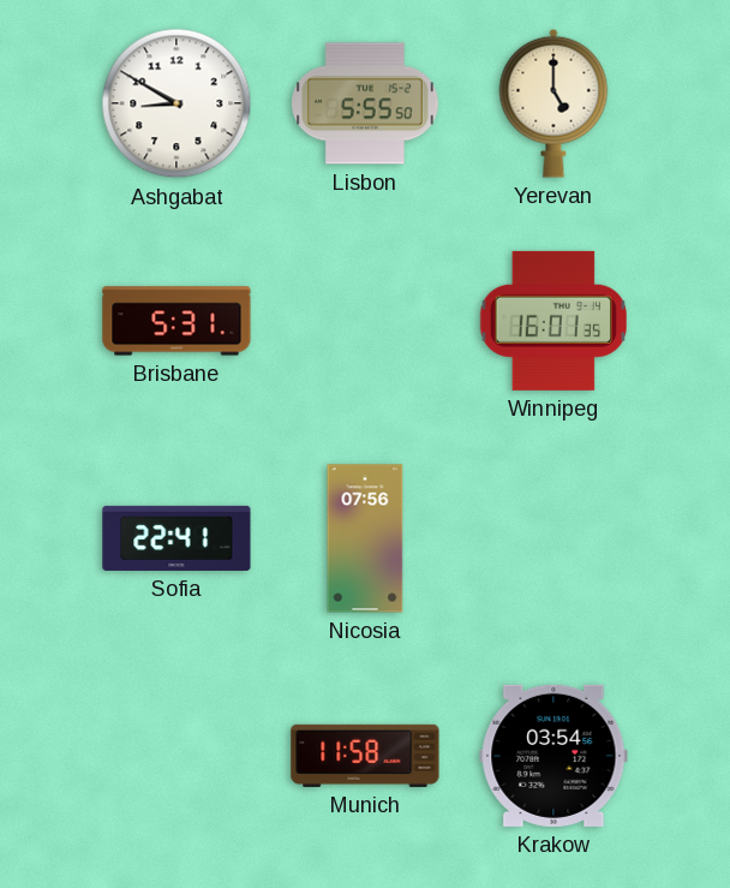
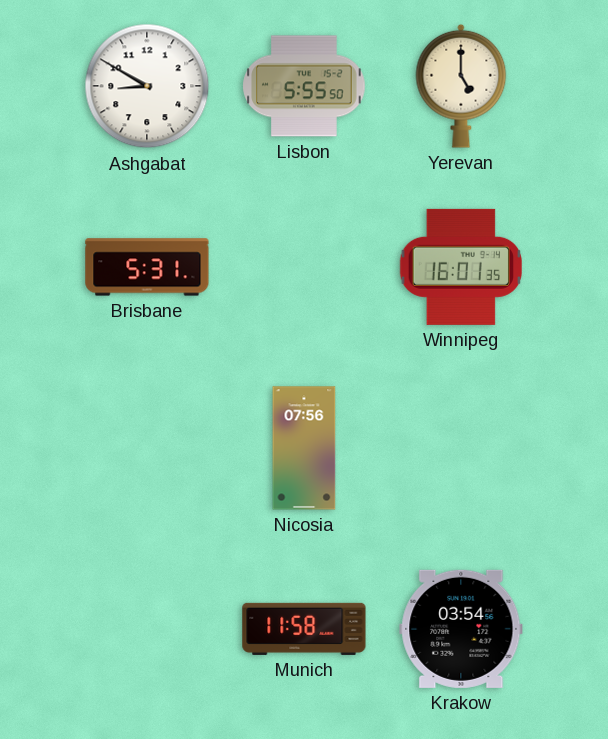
Sofia: 22:41 -> none (176, 538)
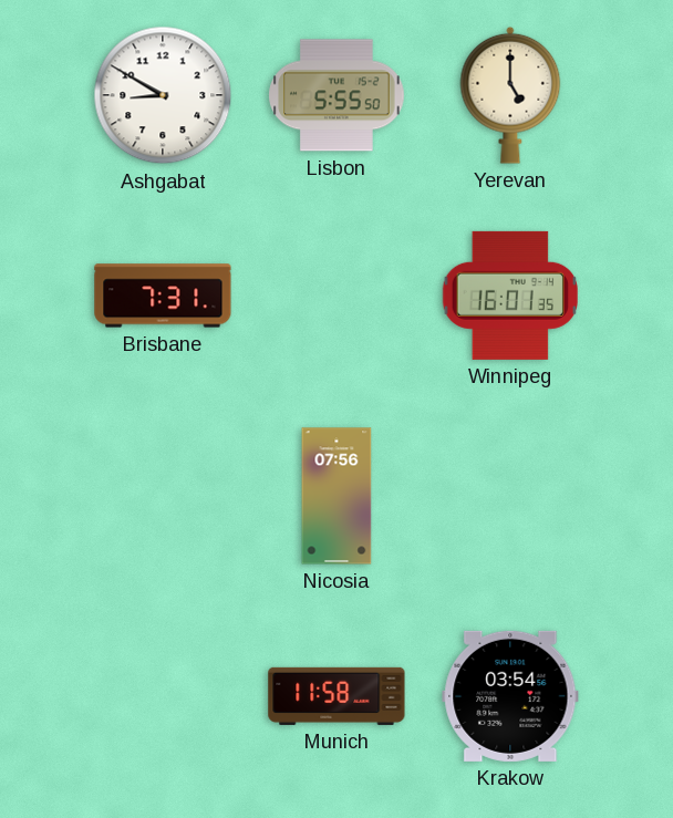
Brisbane: 5:31 -> 7:31 (163, 296)
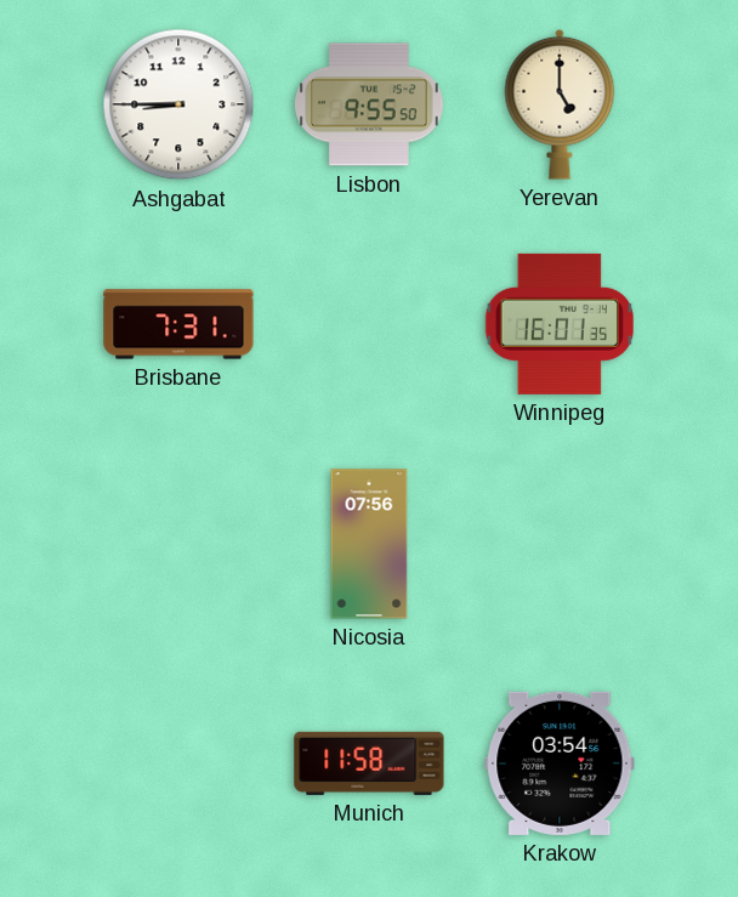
Ashgabat: 8:50 -> 8:45 (178, 104)
Lisbon: 5:55 -> 9:55 (369, 104)
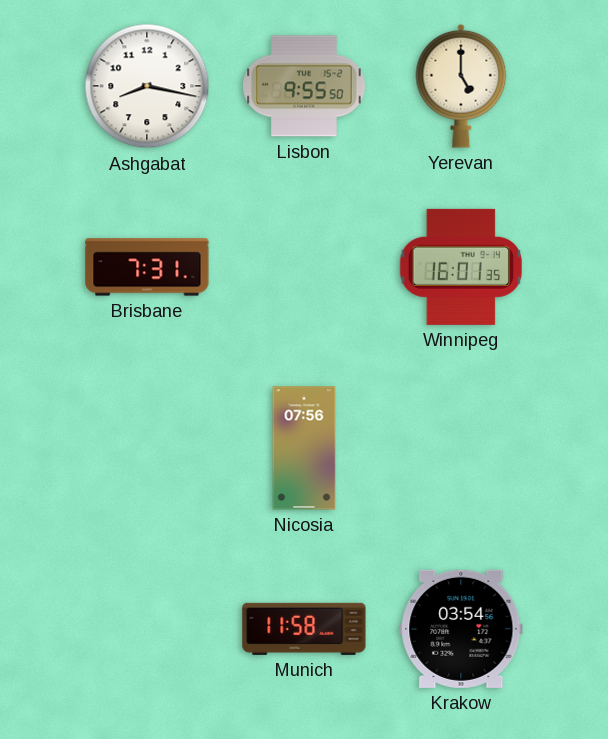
Ashgabat: 8:45 -> 8:17 (147, 86)
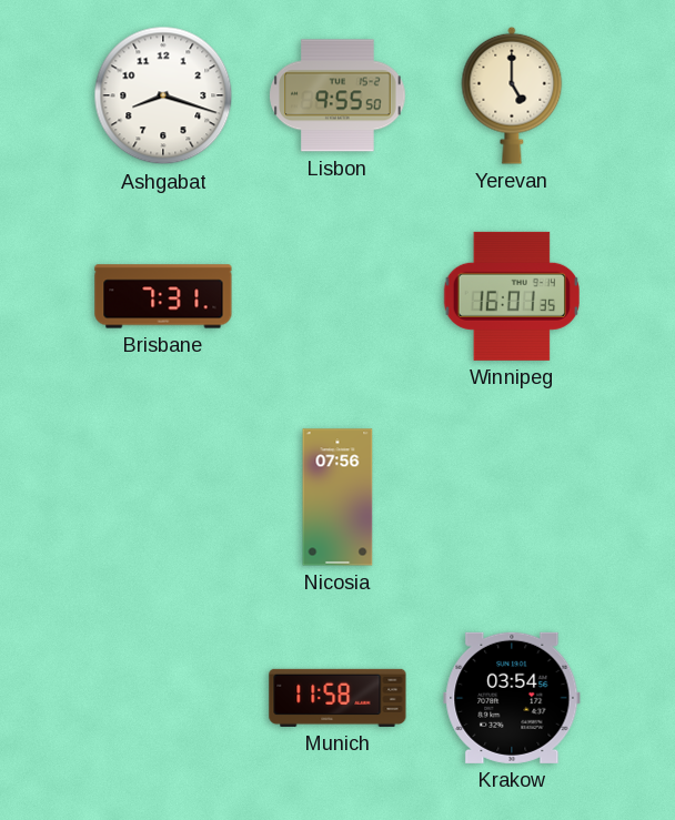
Ashgabat: 8:17 -> 8:18 (163, 95)
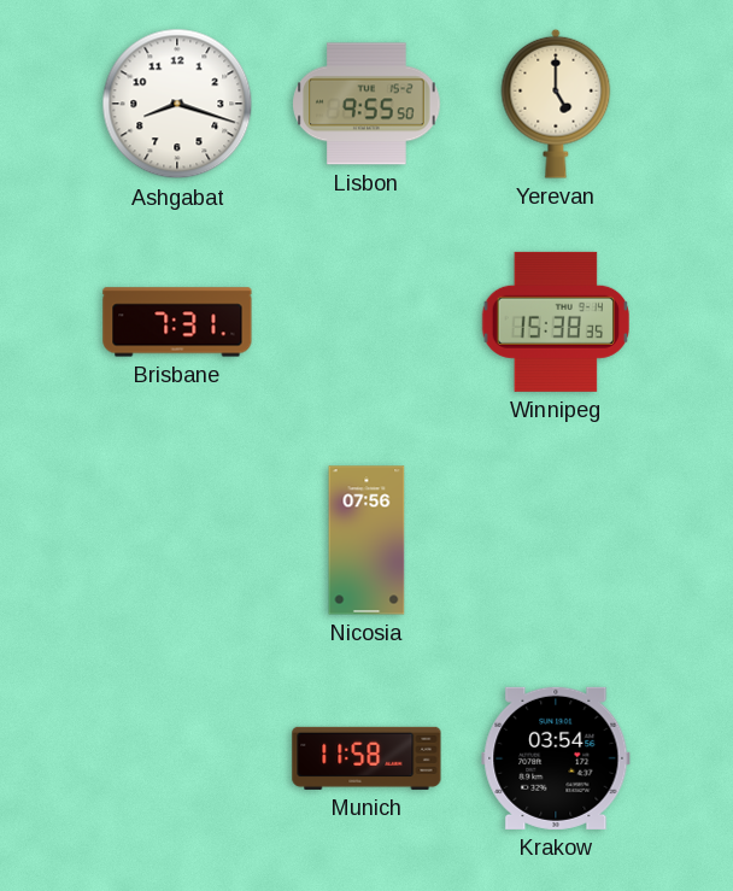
Winnipeg: 16:01 -> 15:38 (556, 322)
